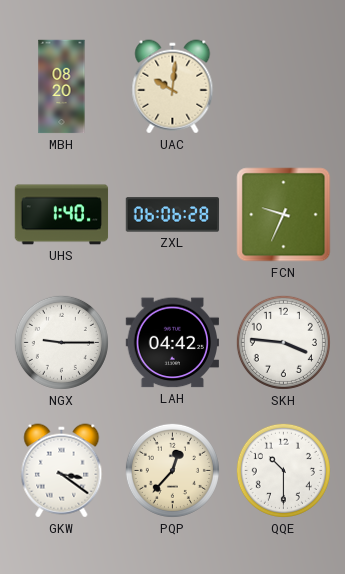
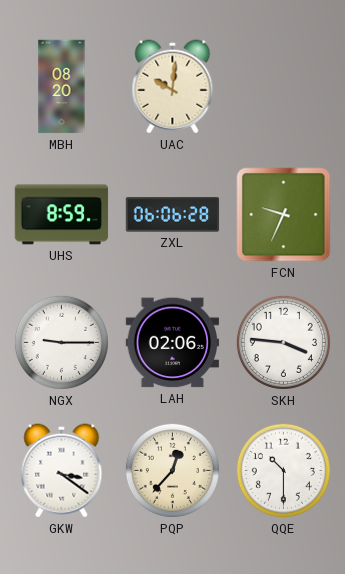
UHS: 1:40 -> 8:59 (62, 215)
LAH: 04:42 -> 02:06 (173, 343)
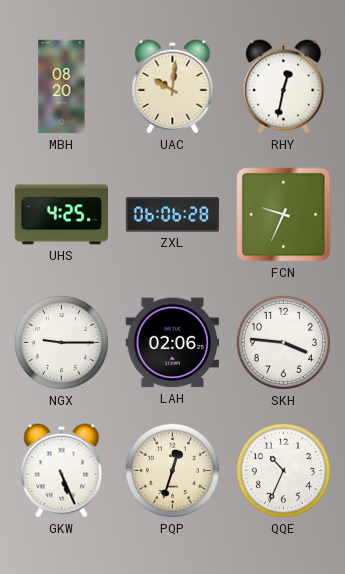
RHY: none -> 12:32 (284, 87)
UHS: 8:59 -> 4:25 (62, 215)
GKW: 3:21 -> 5:26 (62, 471)
PQP: 12:37 -> 12:33 (172, 470)
QQE: 10:30 -> 10:34 (283, 470)
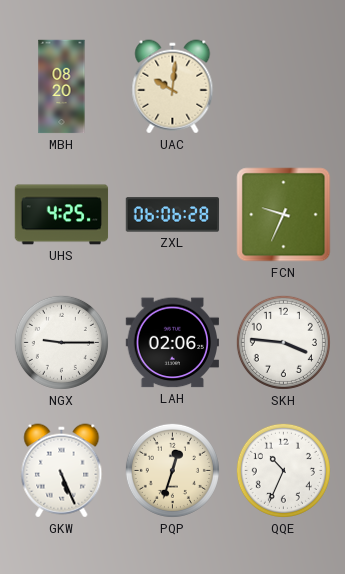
RHY: 12:32 -> none (284, 87)
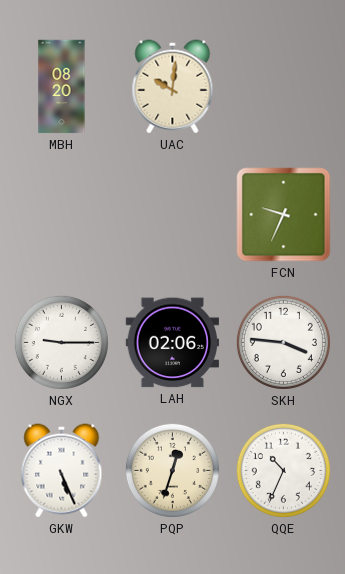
UHS: 4:25 -> none (62, 215)
ZXL: 06:06 -> none (173, 215)
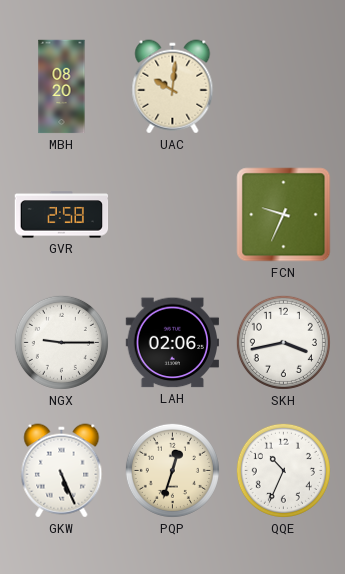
GVR: none -> 2:58 (62, 215)
SKH: 3:46 -> 3:43 (283, 342)
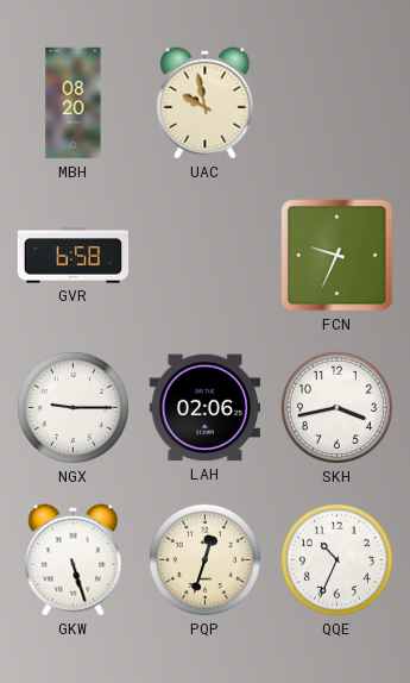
UAC: 10:01 -> 9:58 (206, 104)
GVR: 2:58 -> 6:58 (74, 256)
GKW: 5:26 -> 5:27 (74, 560)
